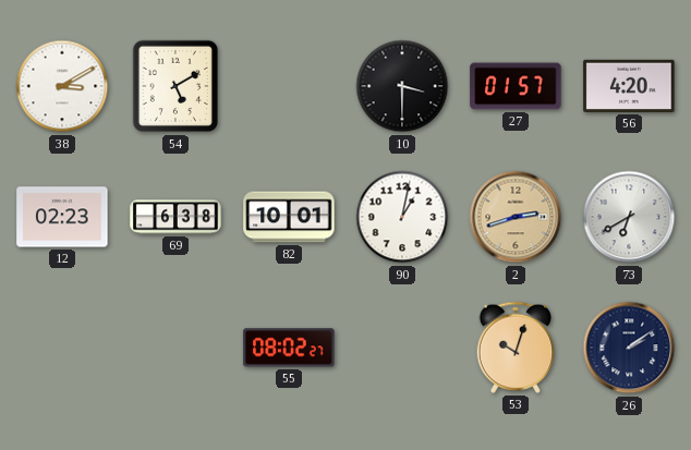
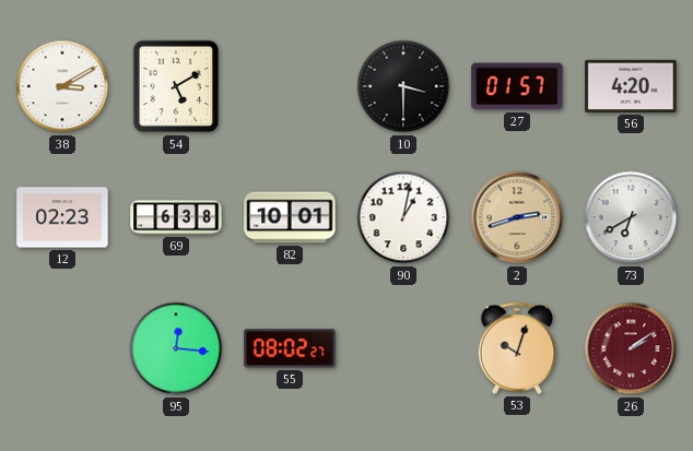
95: none -> 12:16 (176, 348)
26 dial: navy -> burgundy (631, 348)
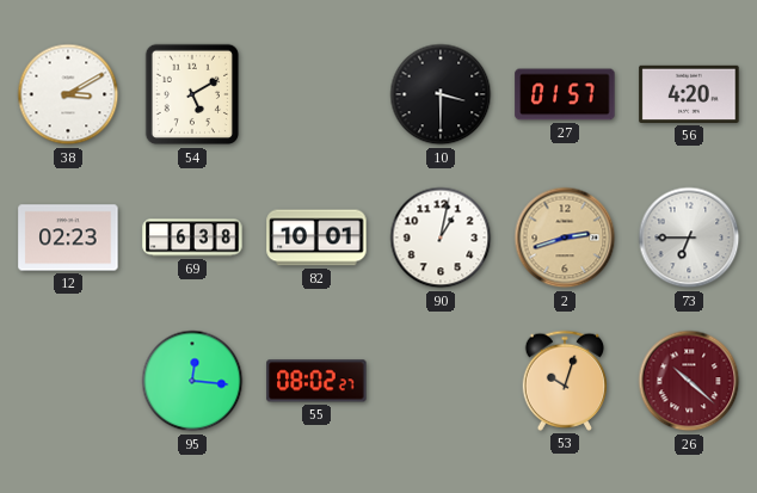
73: 6:40 -> 6:45 (689, 238)
26: 2:09 -> 10:22 (689, 381)
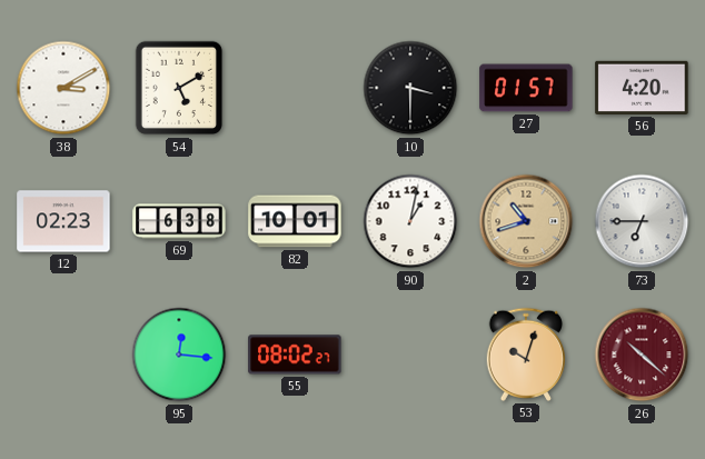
2: 2:42 -> 10:42 (526, 221)
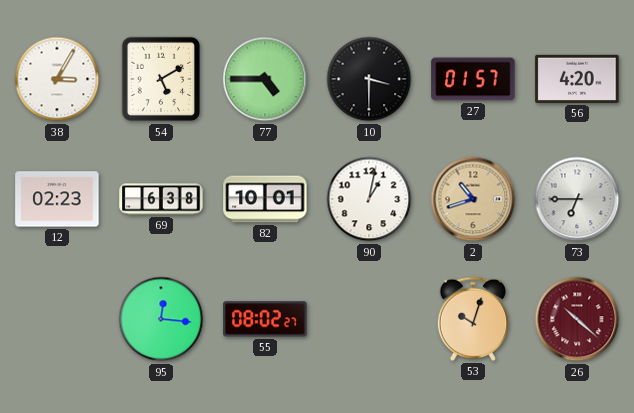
38: 3:10 -> 3:05 (57, 79)
77: none -> 4:45 (265, 79)
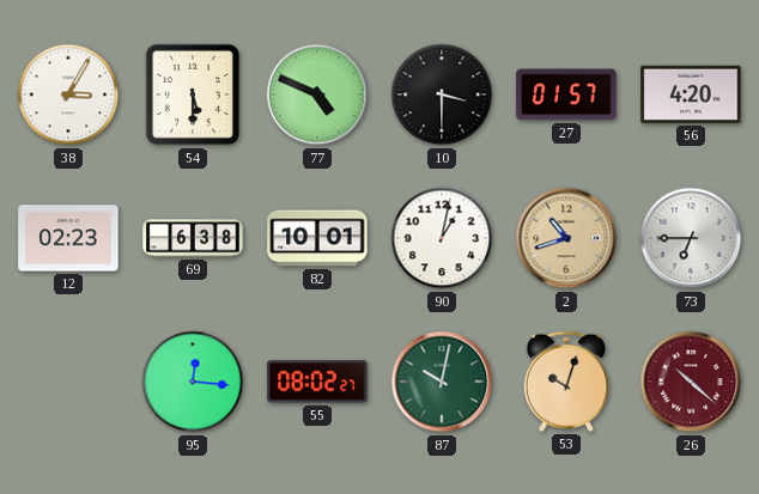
54: 5:10 -> 5:30 (193, 94)
77: 4:45 -> 4:49 (317, 94)
87: none -> 10:02 (442, 382)
